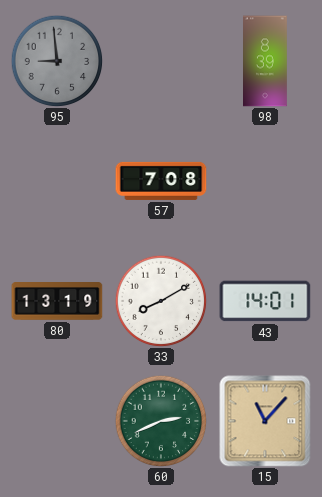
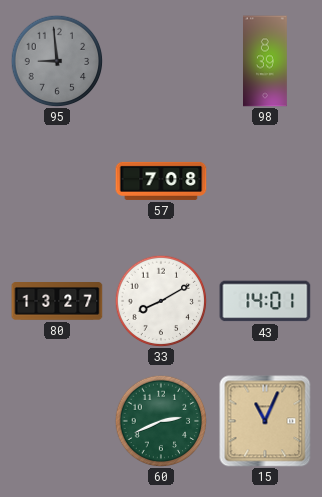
80: 13:19 -> 13:27 (57, 301)
15: 11:07 -> 11:04 (265, 421)
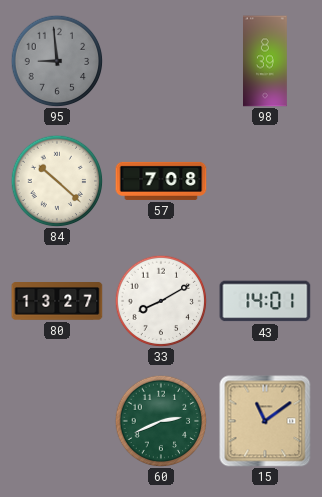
84: none -> 10:22 (57, 181)
15: 11:04 -> 11:09 (265, 421)
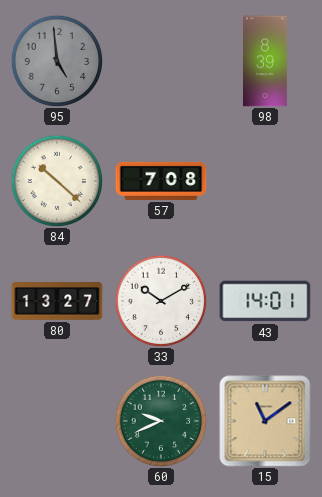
95: 8:59 -> 4:59 (57, 61)
33: 8:10 -> 10:10 (161, 301)
60: 2:41 -> 9:41 (161, 421)
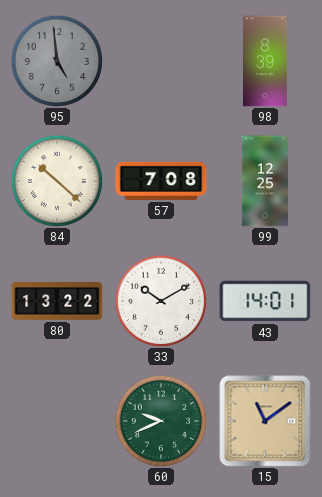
99: none -> 12:25 (264, 181)
80: 13:27 -> 13:22 (57, 301)
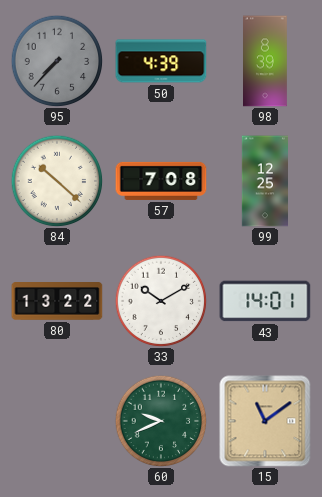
95: 4:59 -> 7:37 (57, 61)
50: none -> 4:39 (161, 61)
